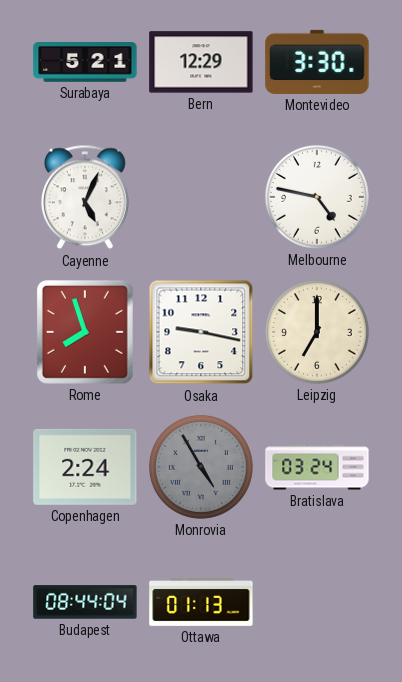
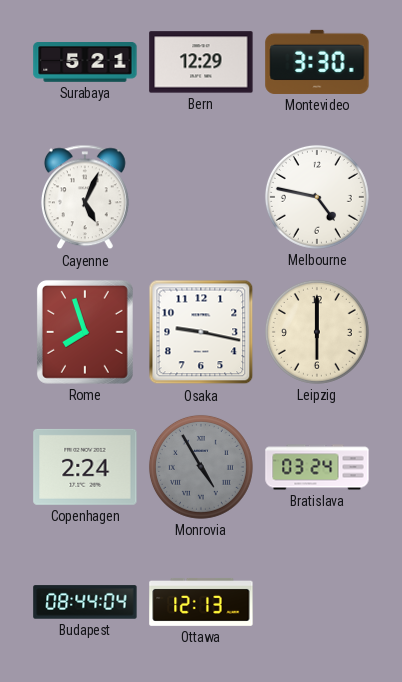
Leipzig: 7:00 -> 6:00 (317, 332)
Ottawa: 01:13 -> 12:13 (201, 602)
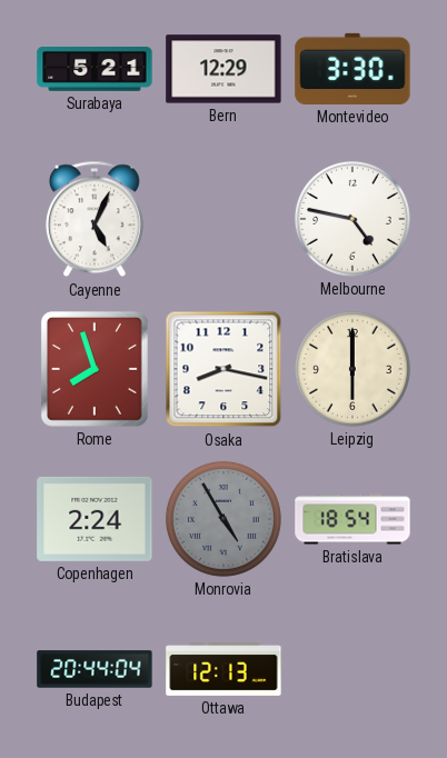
Osaka: 9:17 -> 8:17 (223, 369)
Bratislava: 03:24 -> 18:54 (352, 519)
Budapest: 08:44 -> 20:44 (95, 669)
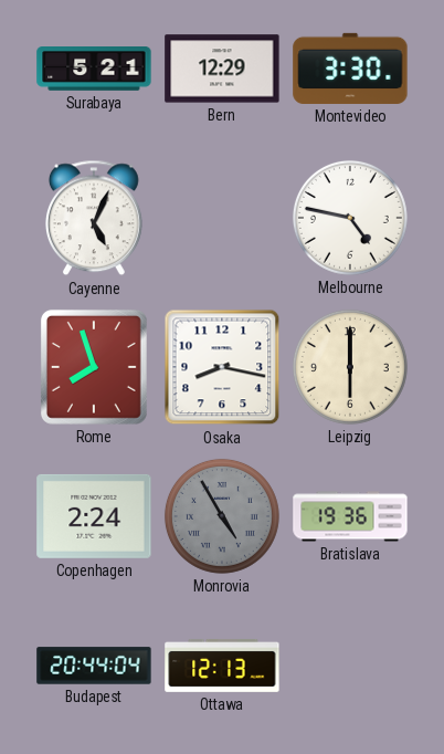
Bratislava: 18:54 -> 19:36 (350, 516)
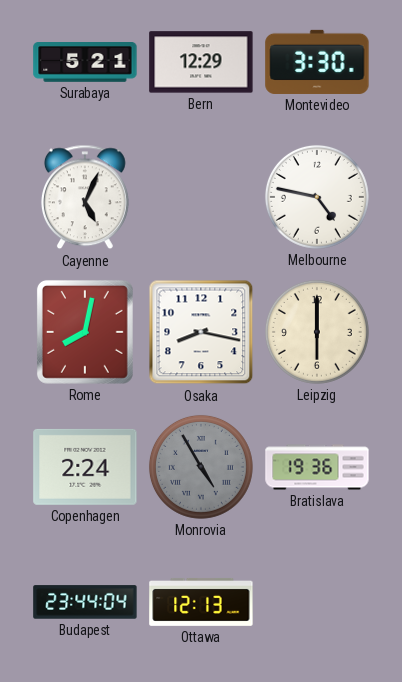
Rome: 7:57 -> 8:02 (85, 332)
Budapest: 20:44 -> 23:44 (85, 602)
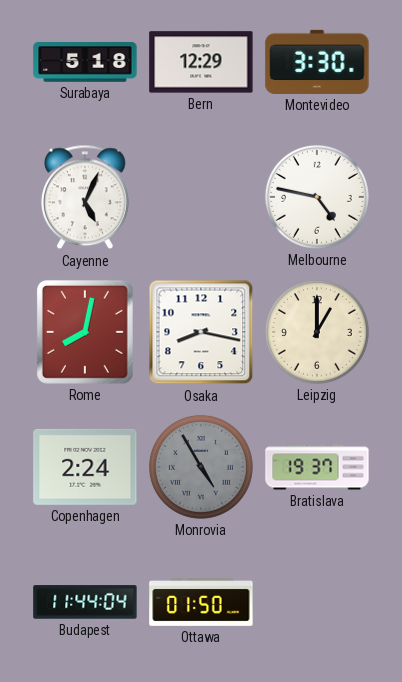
Surabaya: 5:21 -> 5:18 (85, 63)
Leipzig: 6:00 -> 1:00 (317, 332)
Bratislava: 19:36 -> 19:37 (317, 467)
Budapest: 23:44 -> 11:44 (85, 602)
Ottawa: 12:13 -> 01:50 (201, 602)
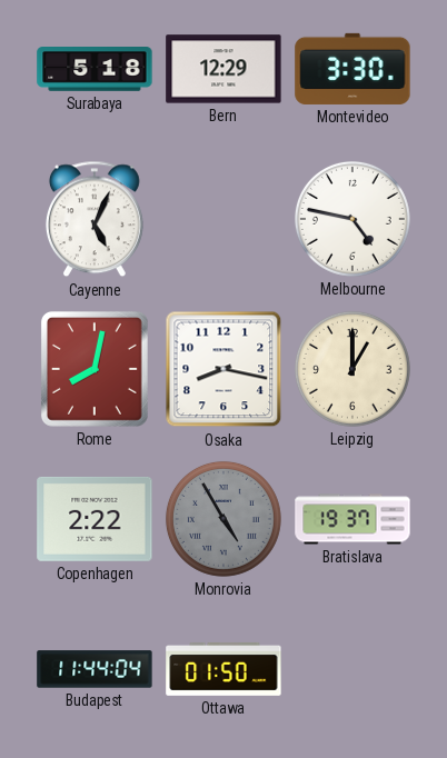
Copenhagen: 2:24 -> 2:22 (95, 519)
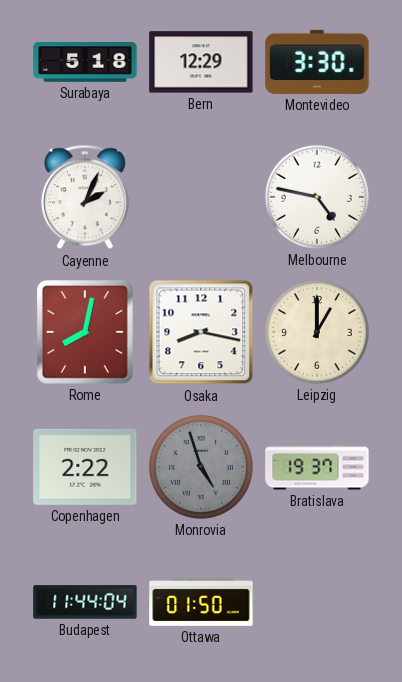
Cayenne: 5:04 -> 2:04 (85, 197)
Monrovia: 4:55 -> 4:57 (201, 467)
